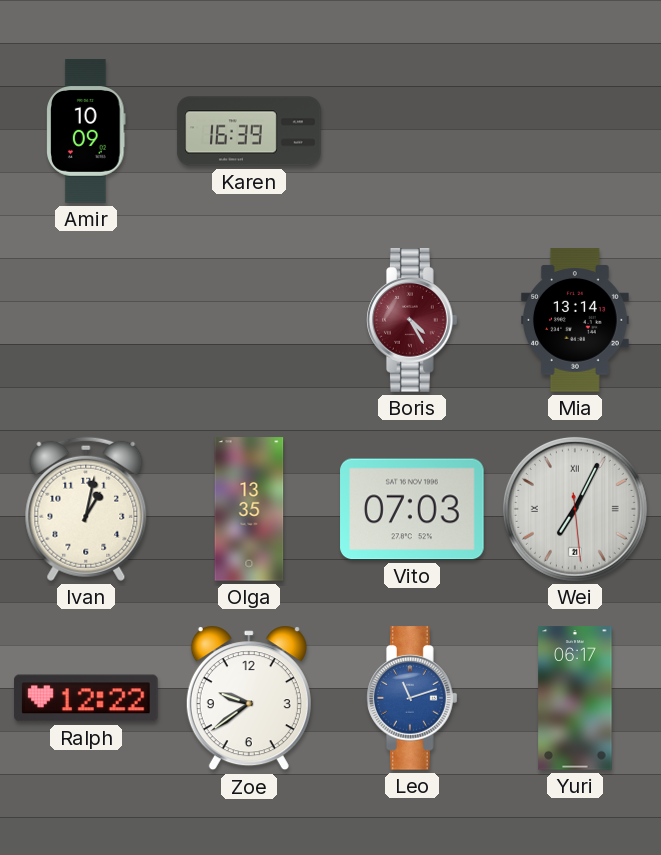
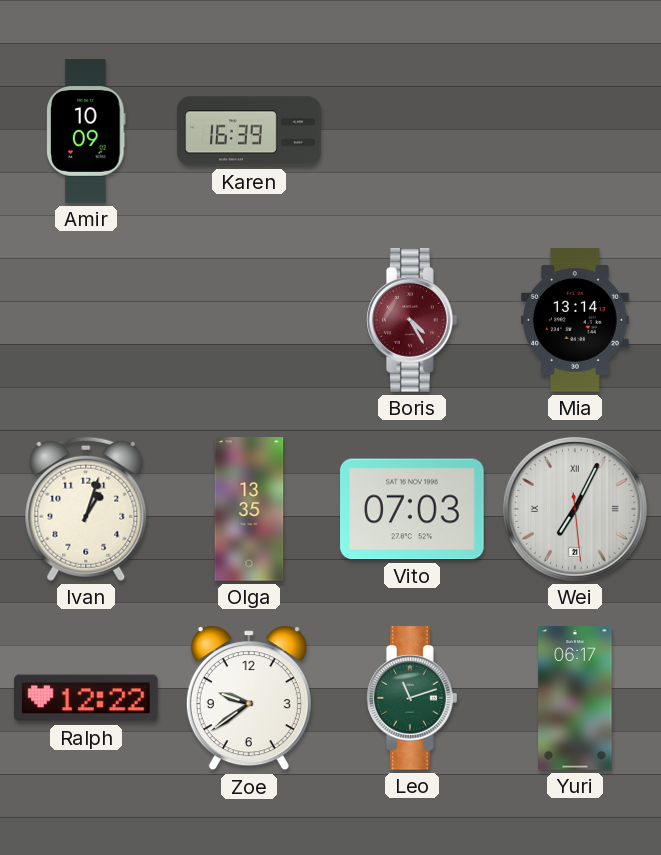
Ivan: 1:02 -> 1:03 (86, 509)
Leo dial: blue -> green (413, 698)
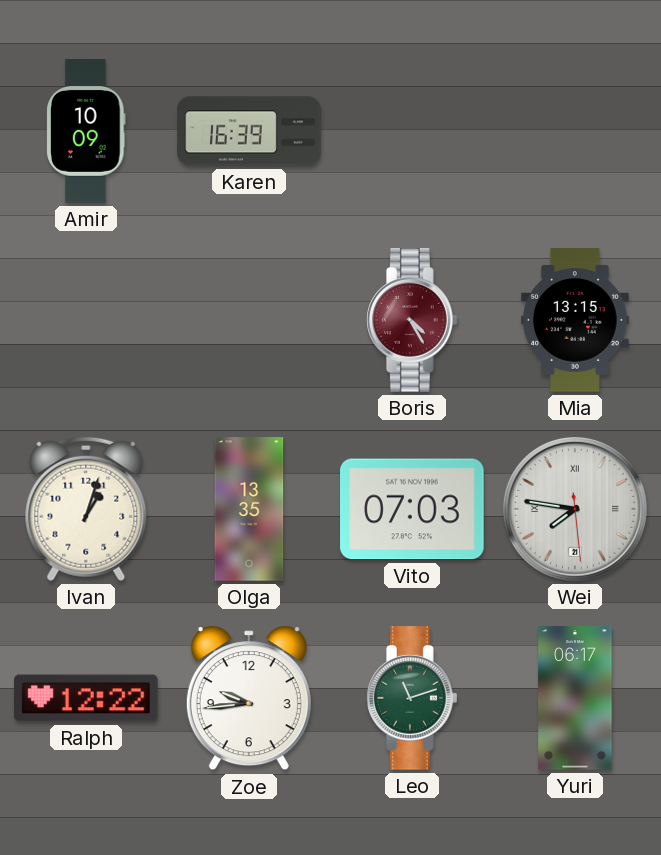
Mia: 13:14 -> 13:15 (575, 320)
Wei: 7:04 -> 7:46 (575, 509)
Zoe: 9:39 -> 9:44 (249, 698)
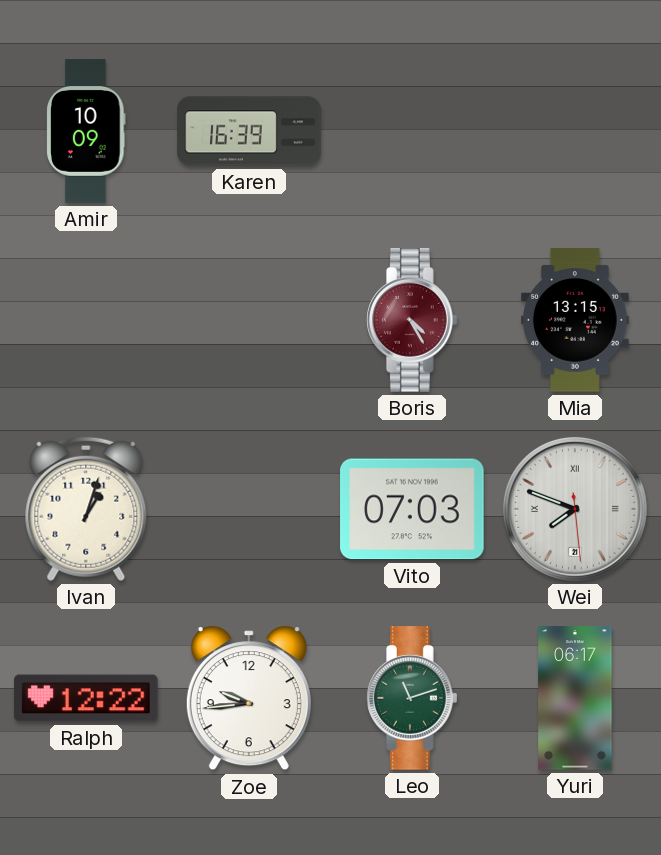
Olga: 13:35 -> none (249, 509)
Wei: 7:46 -> 7:48 (575, 509)
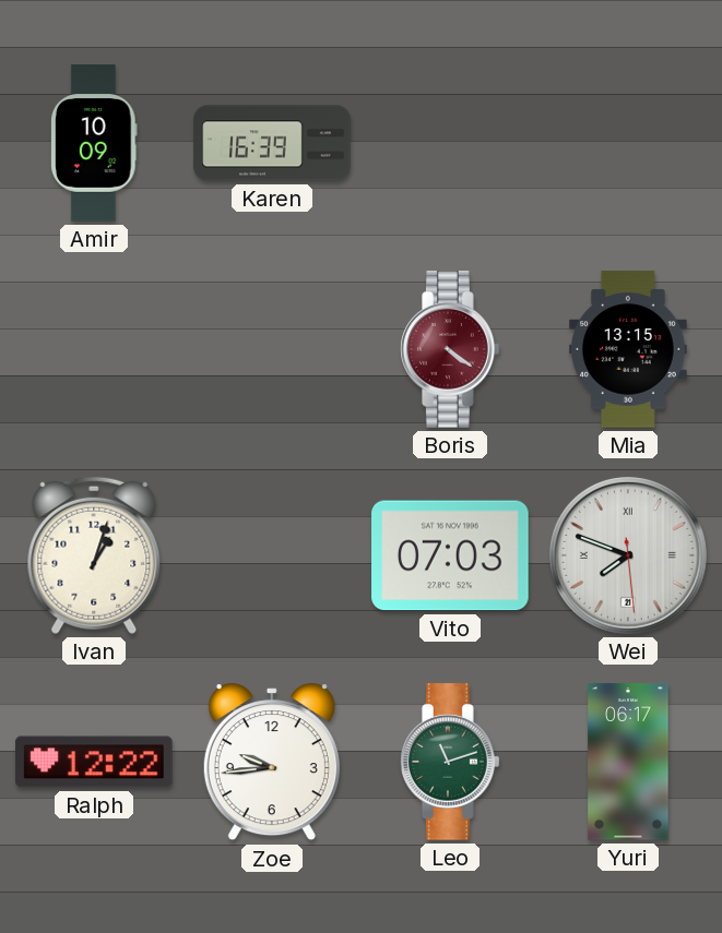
Boris: 4:25 -> 4:21 (451, 349)
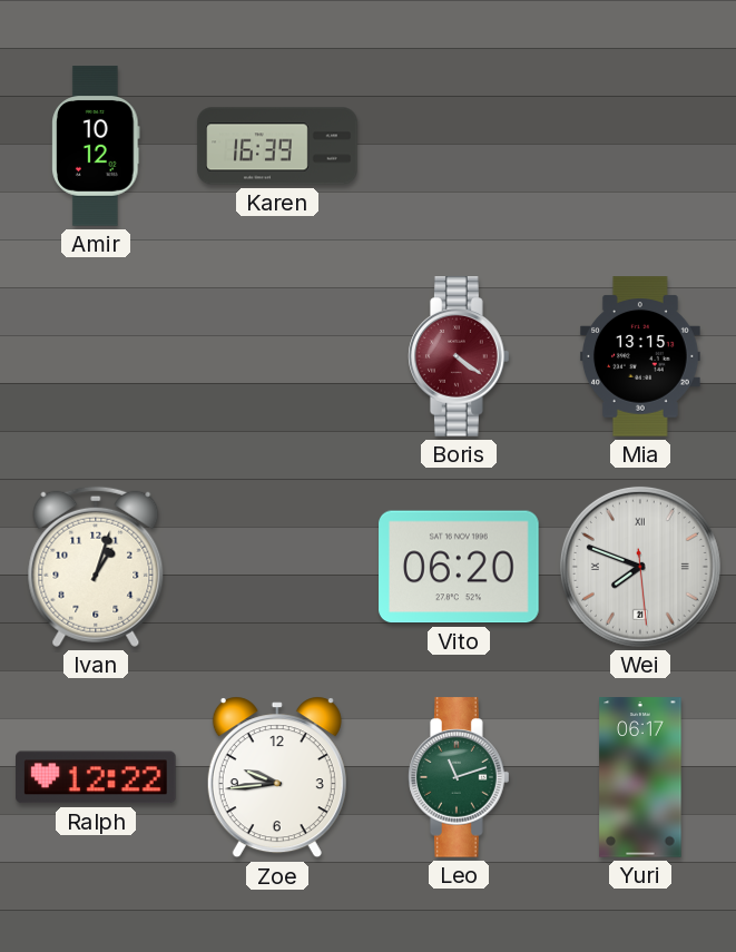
Amir: 10:09 -> 10:12 (96, 146)
Vito: 07:03 -> 06:20 (459, 567)
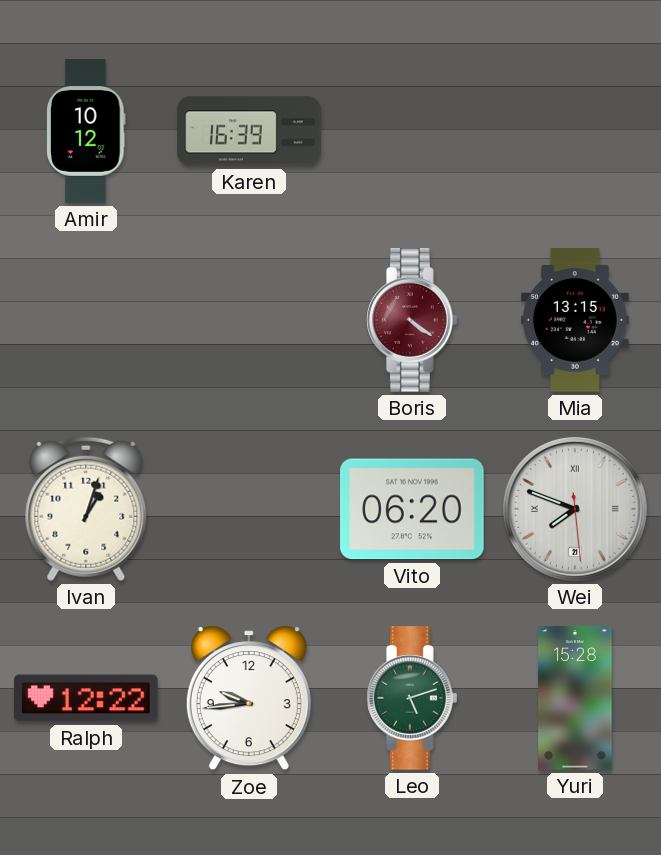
Leo: 11:12 -> 5:12 (413, 698)
Yuri: 06:17 -> 15:28 (575, 698)
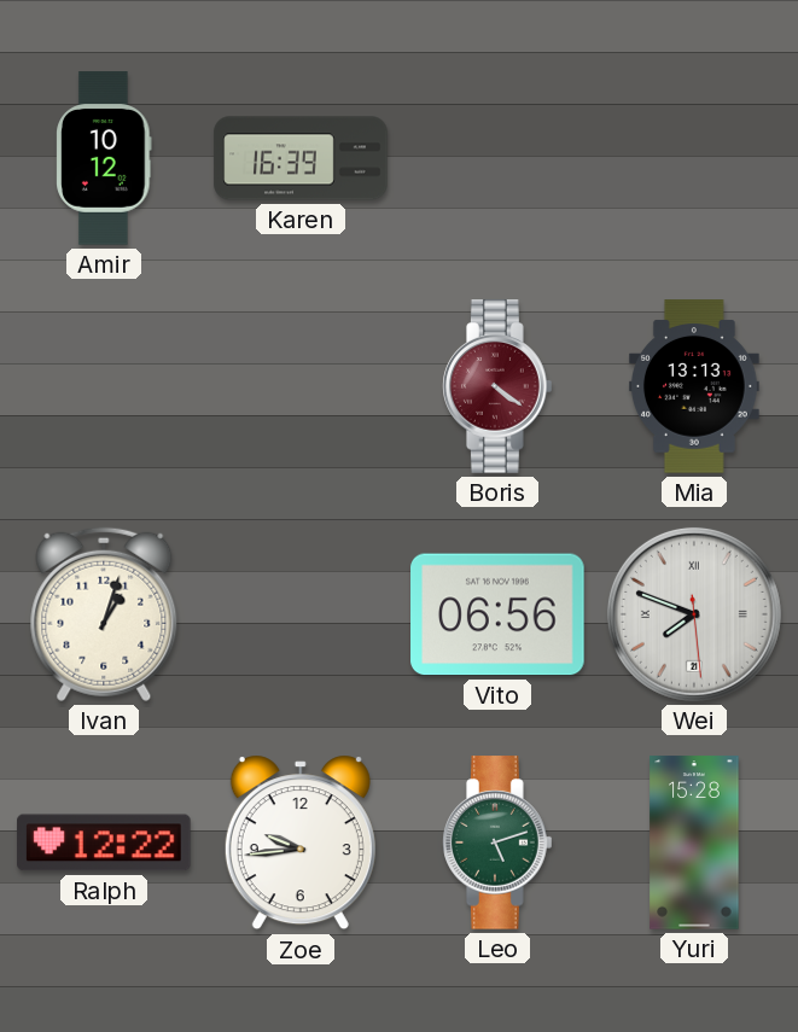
Mia: 13:15 -> 13:13 (694, 386)
Vito: 06:20 -> 06:56 (497, 614)
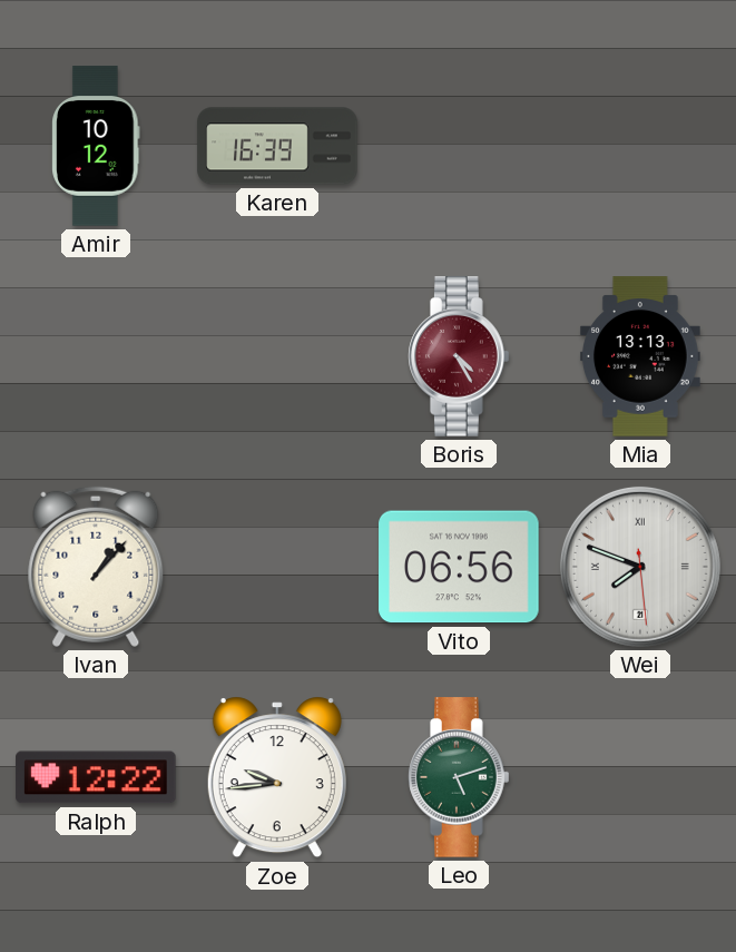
Boris: 4:21 -> 4:25 (460, 356)
Ivan: 1:03 -> 1:07 (96, 567)
Yuri: 15:28 -> none (694, 842)
